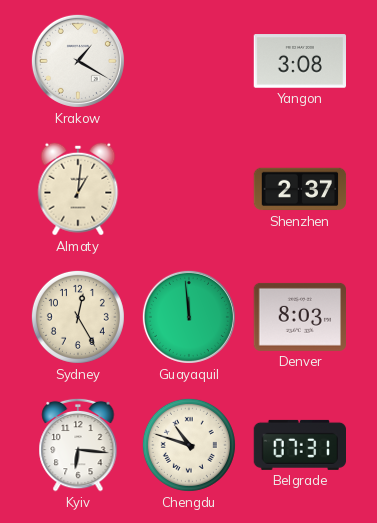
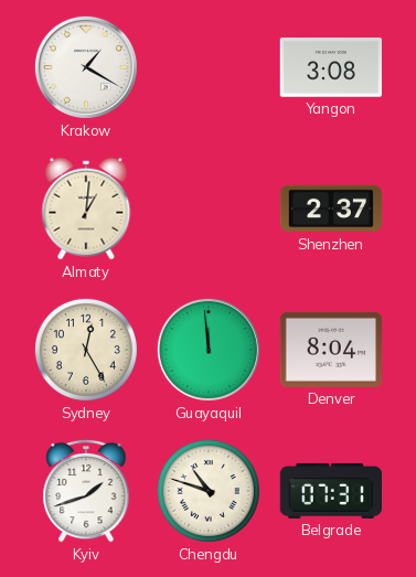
Denver: 8:03 -> 8:04 (330, 350)
Kyiv: 6:16 -> 1:42 (86, 491)
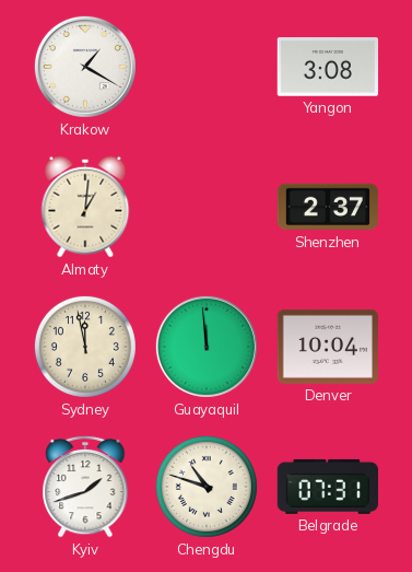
Sydney: 12:25 -> 11:58 (85, 347)
Denver: 8:04 -> 10:04 (327, 347)
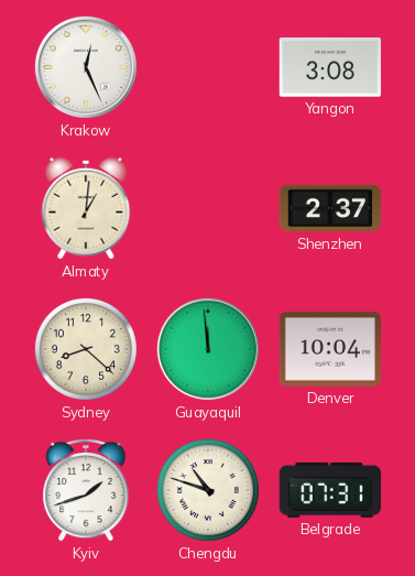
Krakow: 1:20 -> 12:26 (86, 67)
Sydney: 11:58 -> 8:22 (86, 349)
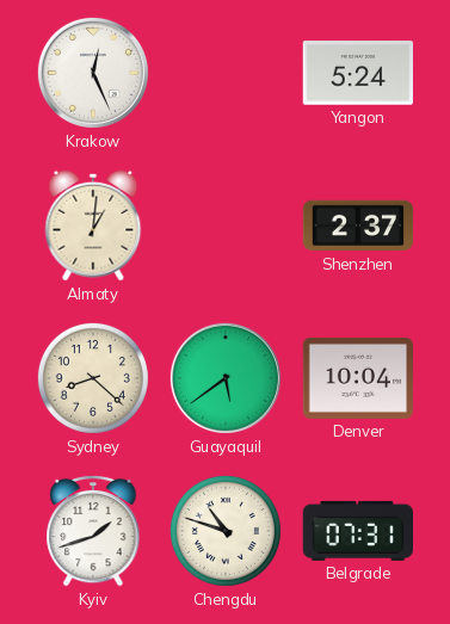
Yangon: 3:08 -> 5:24 (357, 73)
Guayaquil: 11:59 -> 5:39 (226, 378)
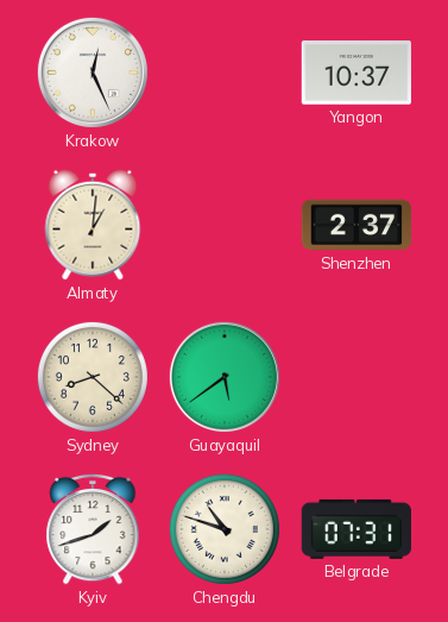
Yangon: 5:24 -> 10:37 (355, 73)
Denver: 10:04 -> none (357, 378)
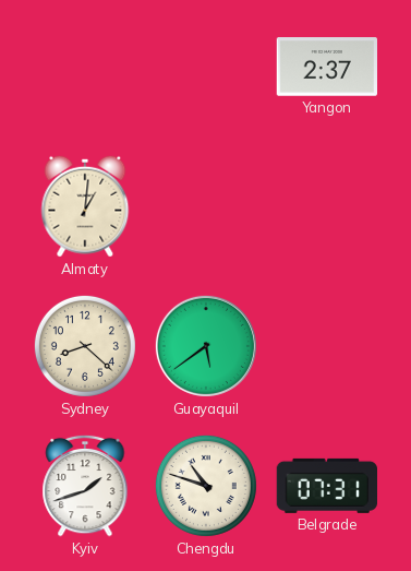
Krakow: 12:26 -> none (93, 73)
Yangon: 10:37 -> 2:37 (326, 67)
Shenzhen: 2:37 -> none (356, 225)
